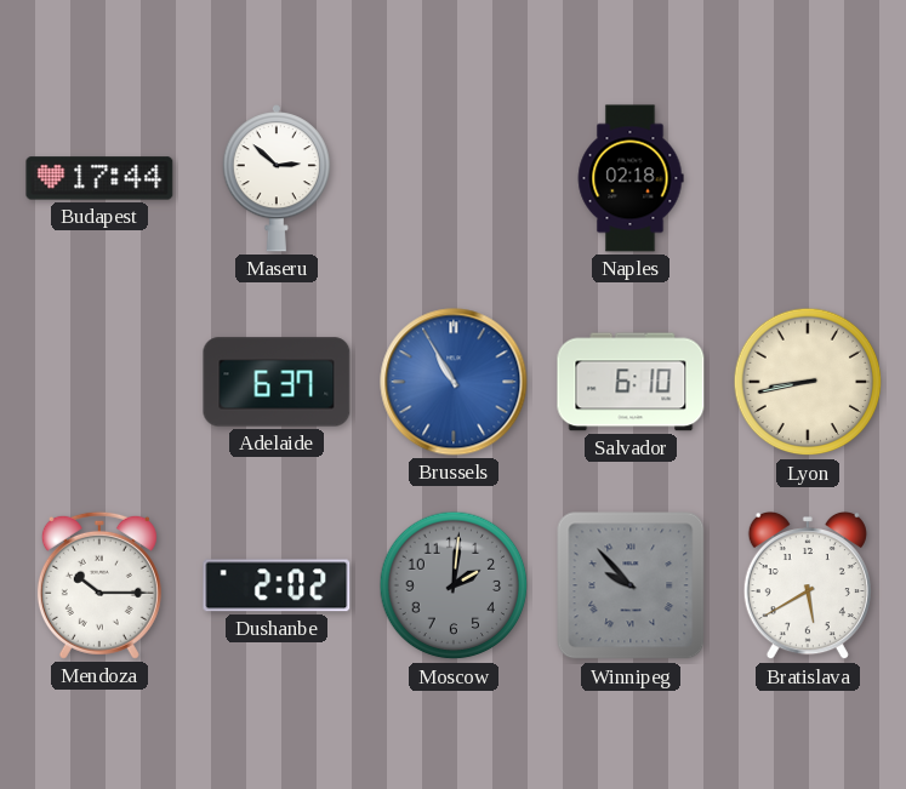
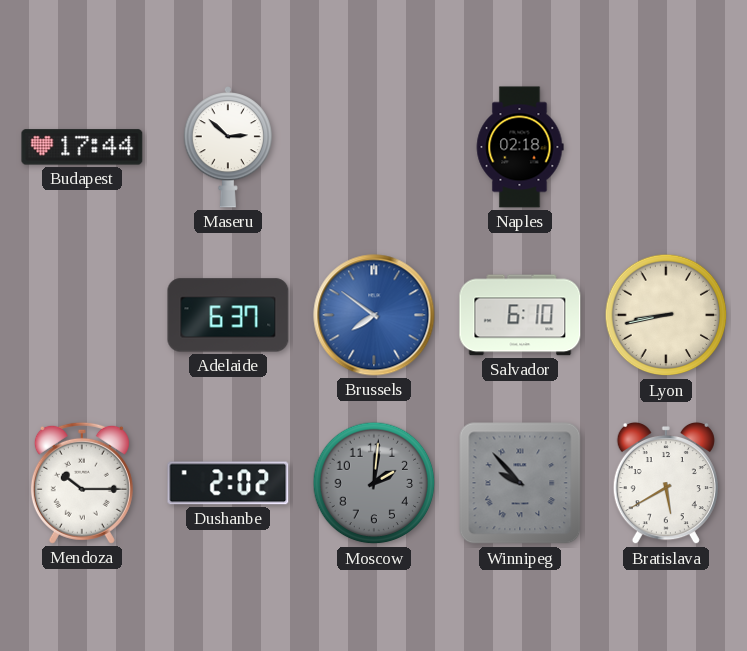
Brussels: 10:55 -> 7:51 (374, 315)
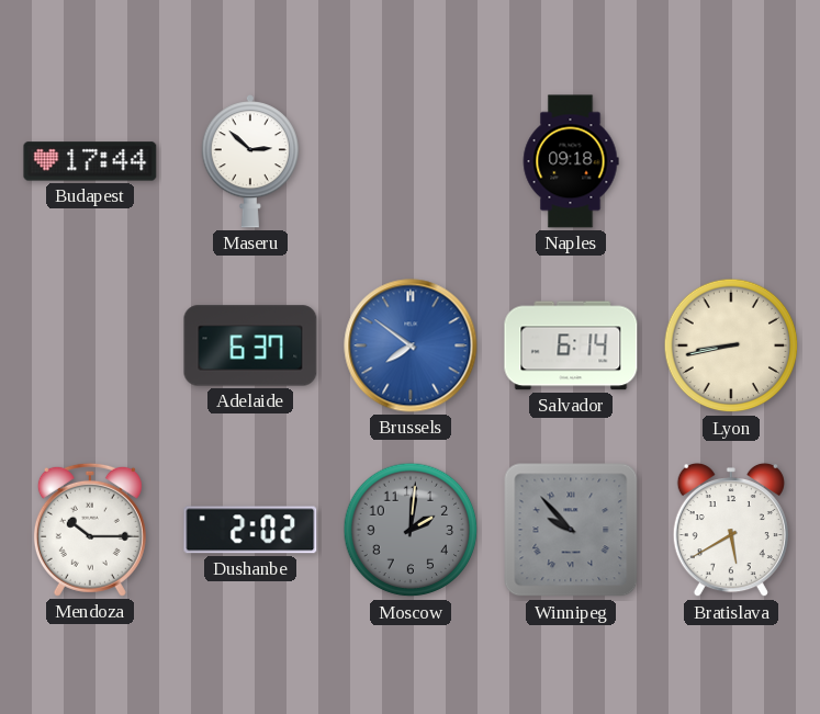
Naples: 02:18 -> 09:18 (571, 161)
Salvador: 6:10 -> 6:14 (571, 345)
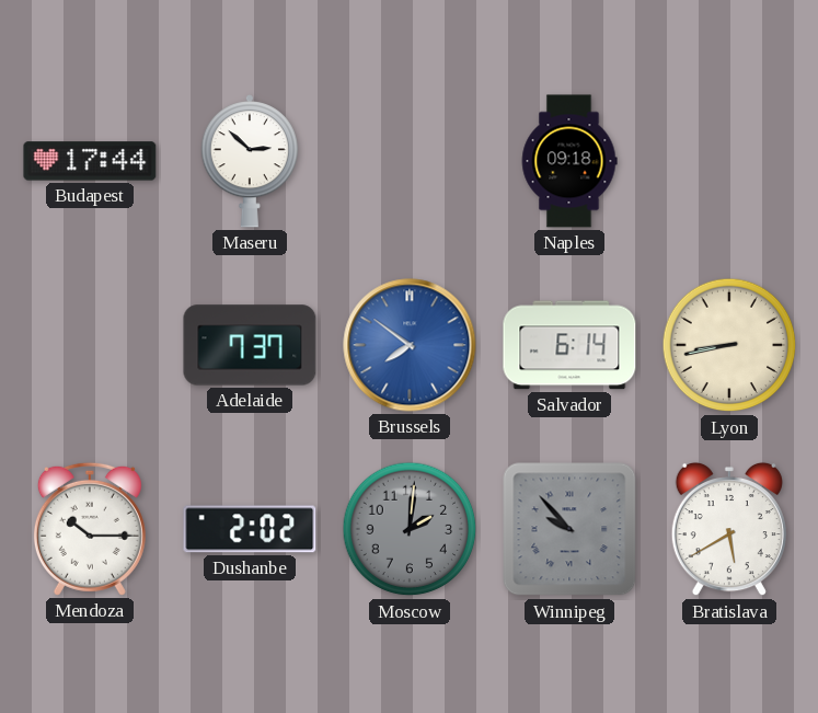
Adelaide: 6:37 -> 7:37 (250, 345)
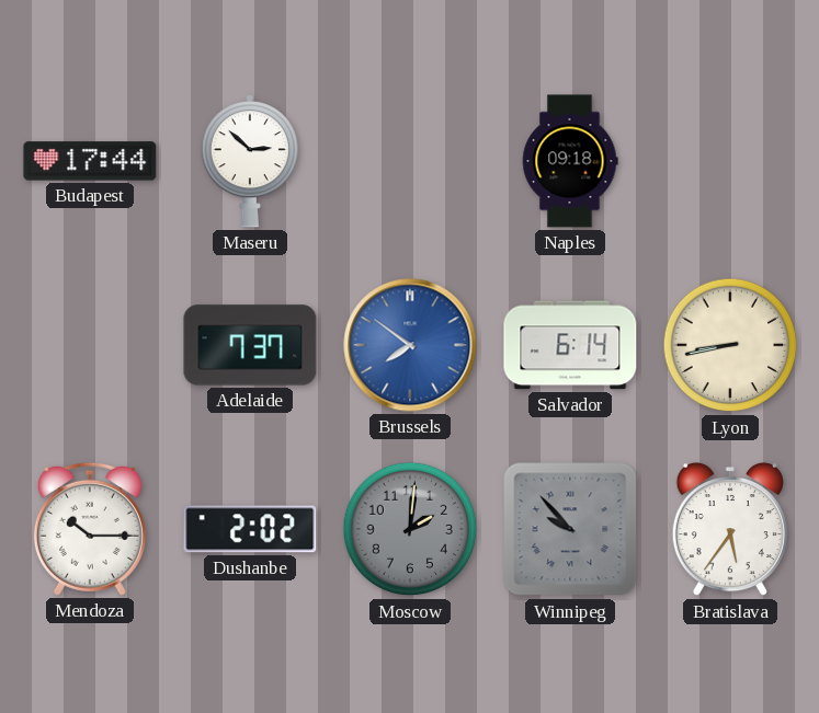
Bratislava: 5:40 -> 5:36 (730, 529)
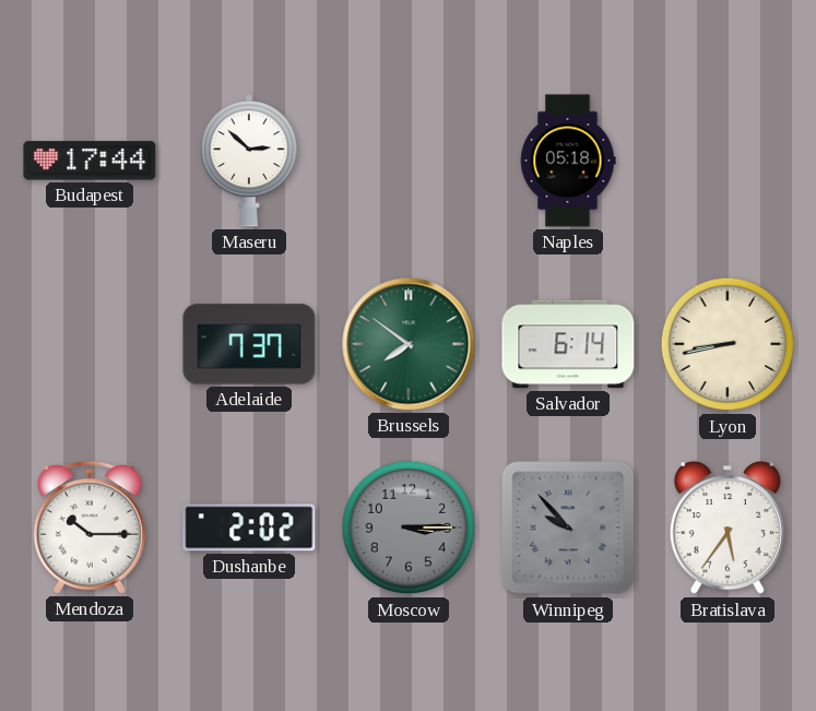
Naples: 09:18 -> 05:18 (568, 161)
Brussels dial: blue -> green (409, 344)
Moscow: 2:01 -> 3:15 (409, 528)
